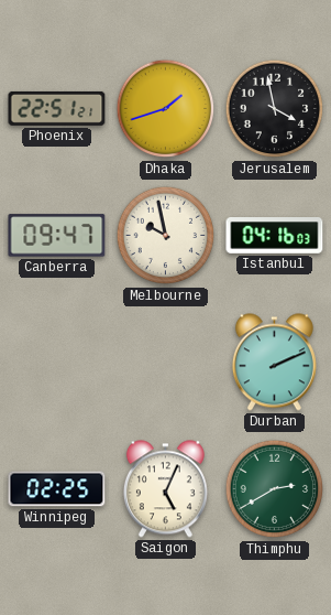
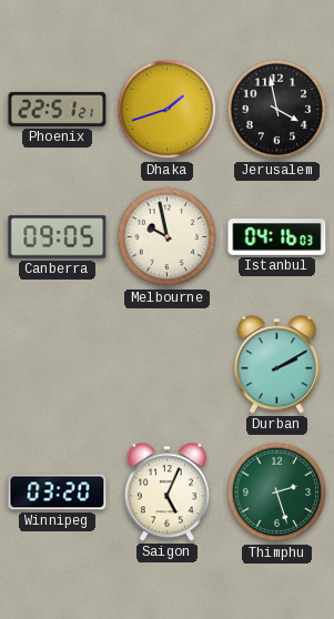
Canberra: 09:47 -> 09:05 (58, 237)
Durban: 2:11 -> 2:10 (276, 365)
Winnipeg: 02:25 -> 03:20 (58, 493)
Thimphu: 2:40 -> 2:27 (277, 493)
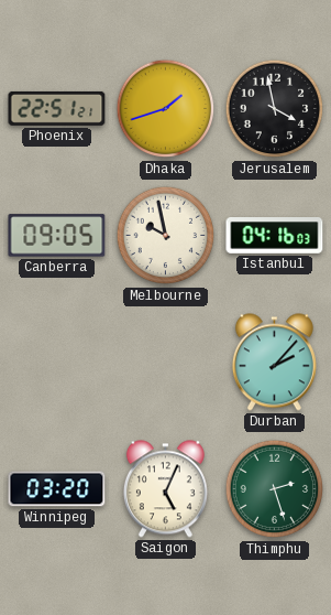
Durban: 2:10 -> 2:07 (274, 363)
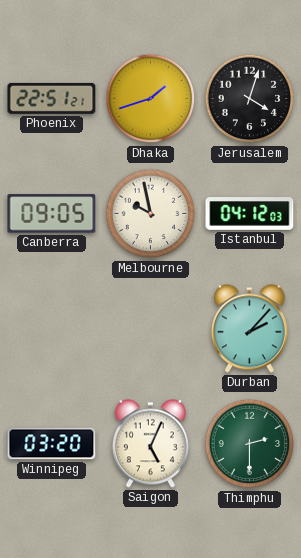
Jerusalem: 3:58 -> 4:03 (250, 99)
Istanbul: 04:16 -> 04:12 (250, 214)
Thimphu: 2:27 -> 2:30 (250, 444)
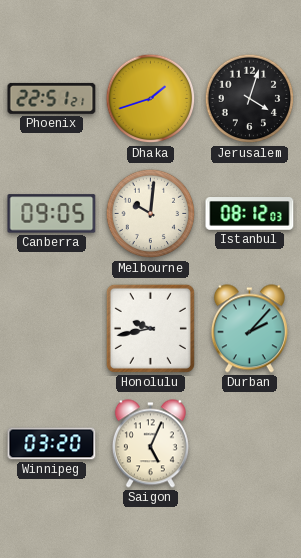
Melbourne: 9:58 -> 10:01 (151, 214)
Istanbul: 04:12 -> 08:12 (250, 214)
Honolulu: none -> 9:43 (150, 328)
Thimphu: 2:30 -> none (250, 444)
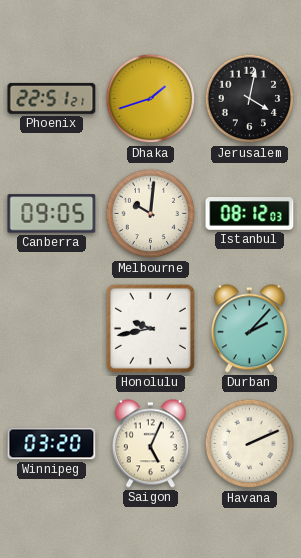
Jerusalem: 4:03 -> 4:02 (250, 99)
Havana: none -> 2:11 (250, 444)
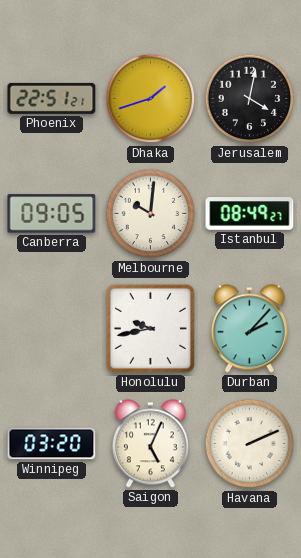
Istanbul: 08:12 -> 08:49 (250, 214)
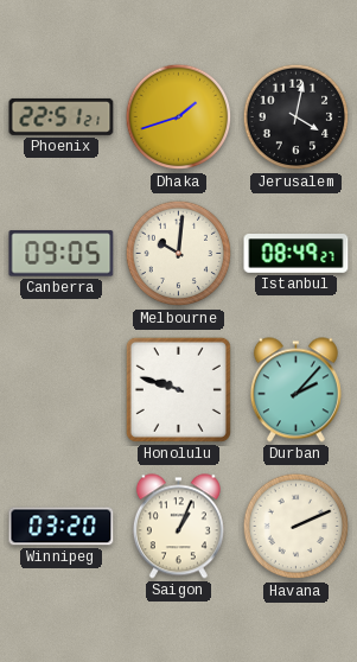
Honolulu: 9:43 -> 9:48 (178, 389)
Saigon: 5:04 -> 1:04 (178, 527)
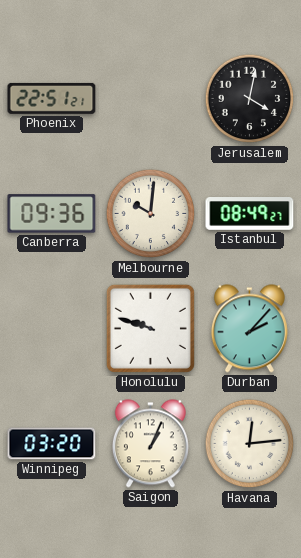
Dhaka: 1:42 -> none (179, 117)
Canberra: 09:05 -> 09:36 (52, 214)
Havana: 2:11 -> 12:14 (250, 444)
